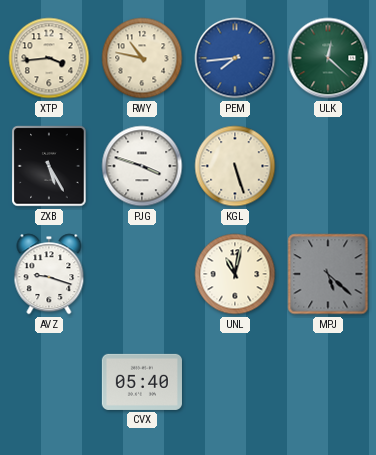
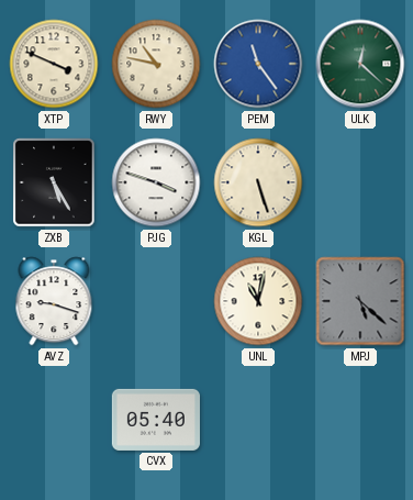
XTP: 3:44 -> 3:49 (54, 64)
PEM: 7:44 -> 11:24 (258, 64)
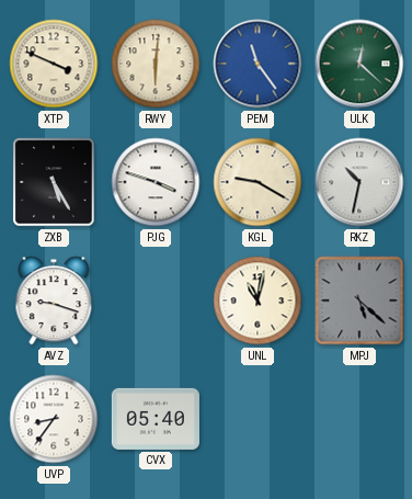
RWY: 10:47 -> 6:01 (156, 64)
KGL: 5:27 -> 9:20 (257, 182)
RKZ: none -> 10:32 (359, 182)
UVP: none -> 8:36 (54, 419)
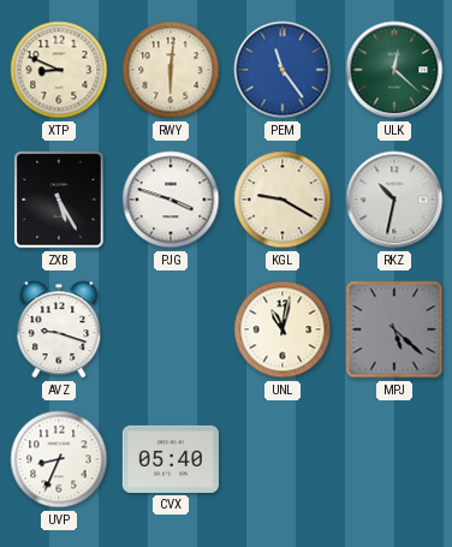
XTP: 3:49 -> 8:49 (59, 70)
UVP: 8:36 -> 8:34 (59, 459)
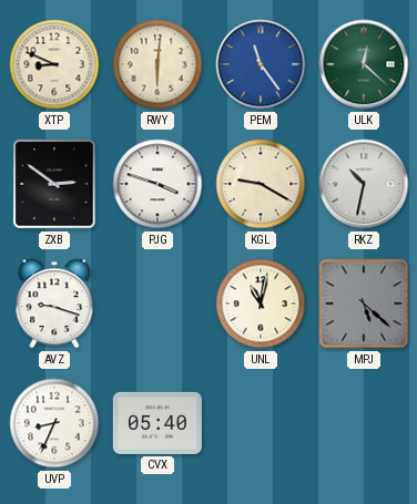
ZXB: 5:25 -> 2:51 (54, 184)
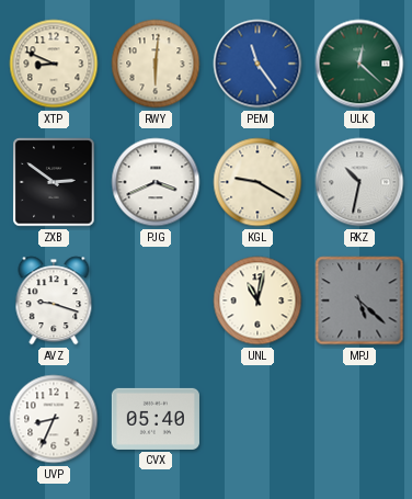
PJG: 3:48 -> 3:41 (156, 182)
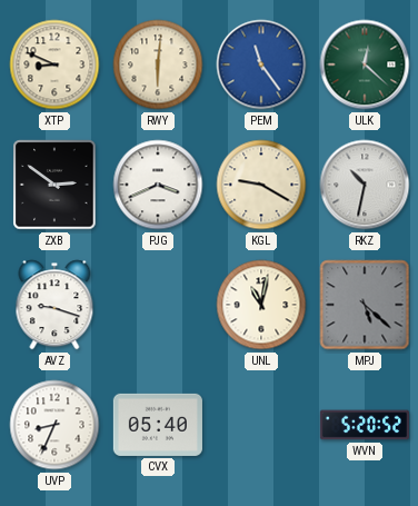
WVN: none -> 5:20 (365, 425)
